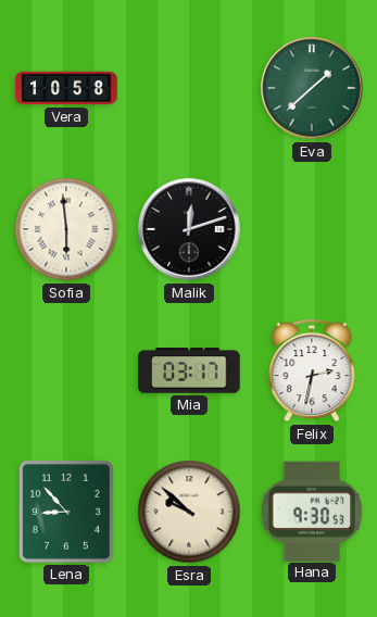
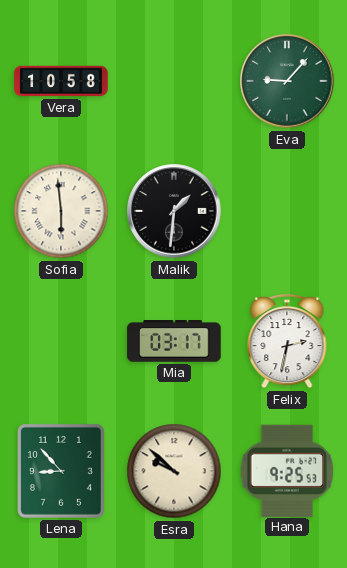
Eva: 1:38 -> 9:07 (287, 81)
Malik: 12:12 -> 1:31 (174, 211)
Hana: 9:30 -> 9:25 (287, 470)
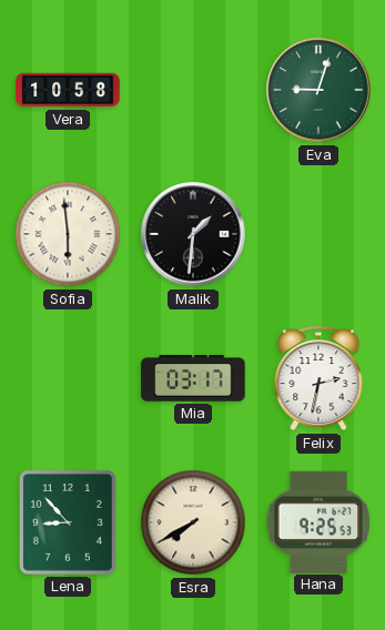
Eva: 9:07 -> 9:03 (318, 90)
Esra: 9:52 -> 7:40 (193, 522)
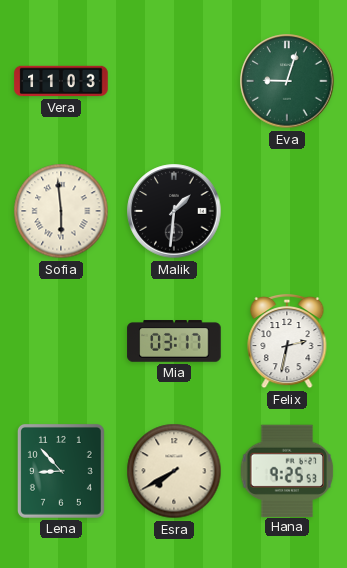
Vera: 10:58 -> 11:03 (61, 81)
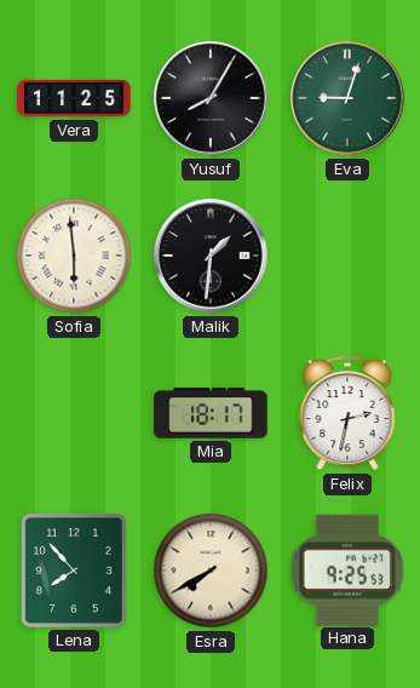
Vera: 11:03 -> 11:25 (74, 98)
Yusuf: none -> 8:05 (211, 98)
Mia: 03:17 -> 18:17 (211, 413)
Lena: 8:53 -> 7:53 (74, 571)
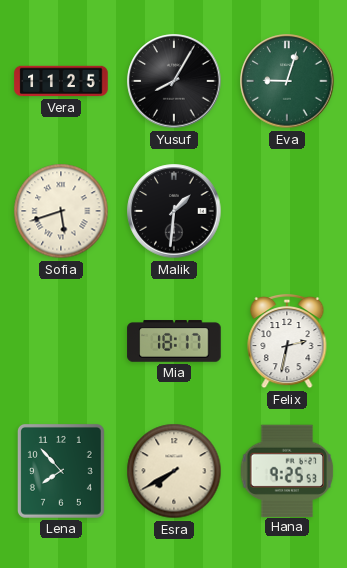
Sofia: 5:59 -> 5:42 (61, 211)
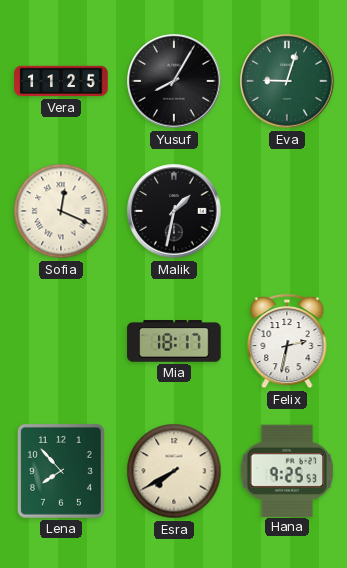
Sofia: 5:42 -> 12:19 (61, 211)
Malik: 1:31 -> 1:32 (174, 211)
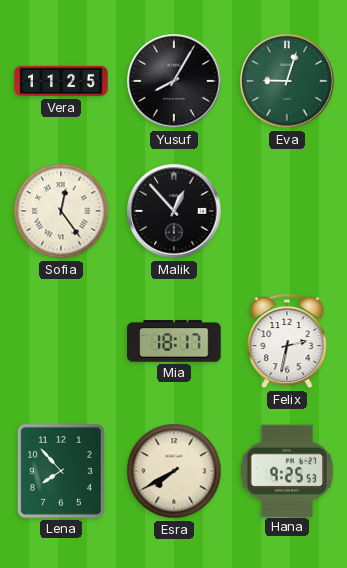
Sofia: 12:19 -> 12:24 (61, 211)
Malik: 1:32 -> 12:53 (174, 211)
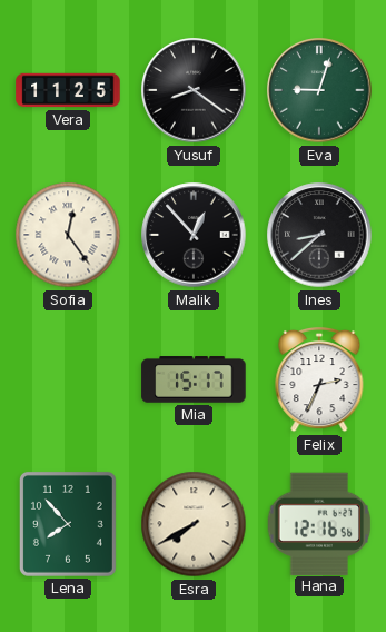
Yusuf: 8:05 -> 8:21 (194, 90)
Ines: none -> 8:38 (319, 235)
Mia: 18:17 -> 15:17 (194, 379)
Felix: 2:32 -> 2:34 (319, 379)
Hana: 9:25 -> 12:16 (319, 523)
